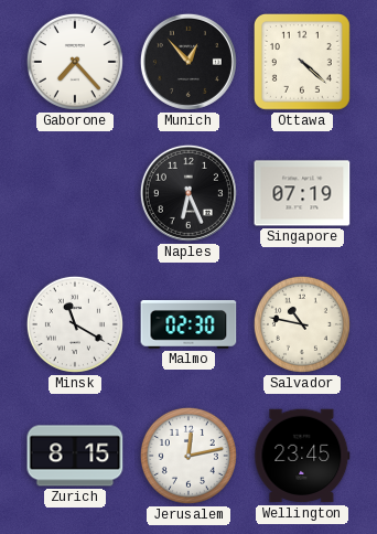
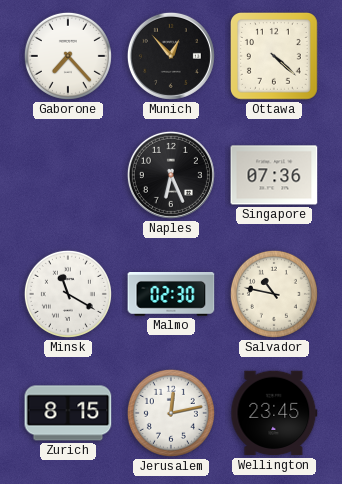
Singapore: 07:19 -> 07:36 (274, 175)
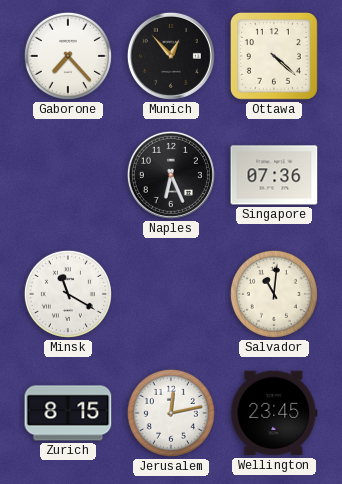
Malmo: 02:30 -> none (171, 295)
Salvador: 10:47 -> 11:01 (274, 294)
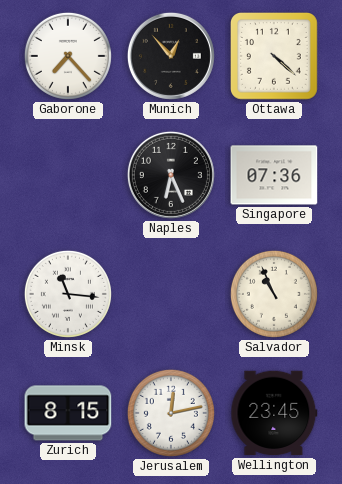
Minsk: 11:20 -> 11:16 (68, 294)
Salvador: 11:01 -> 10:56 (274, 294)
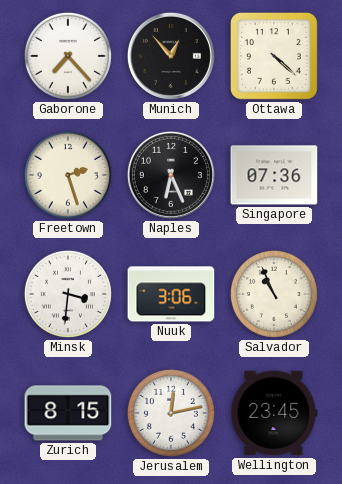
Freetown: none -> 2:27 (68, 175)
Minsk: 11:16 -> 3:31 (68, 294)
Nuuk: none -> 3:06 (171, 294)
